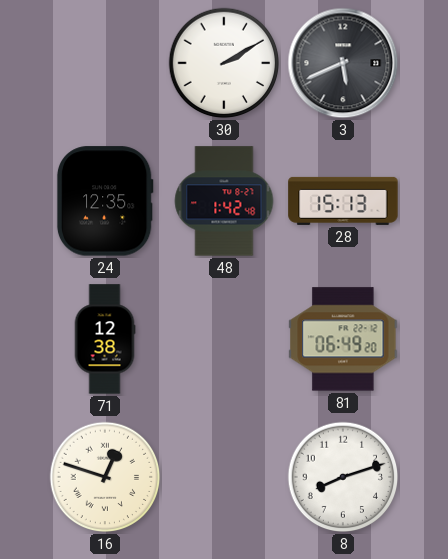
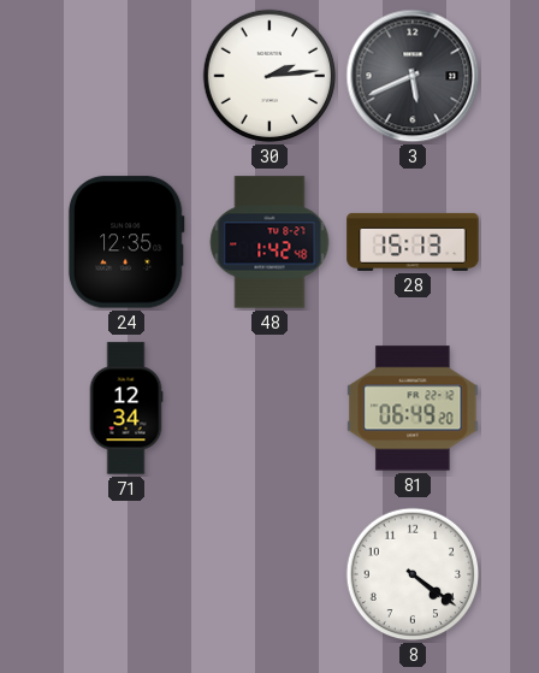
30: 2:10 -> 2:14 (269, 76)
71: 12:38 -> 12:34 (126, 408)
16: 12:48 -> none (105, 477)
8: 8:12 -> 4:21 (413, 574)
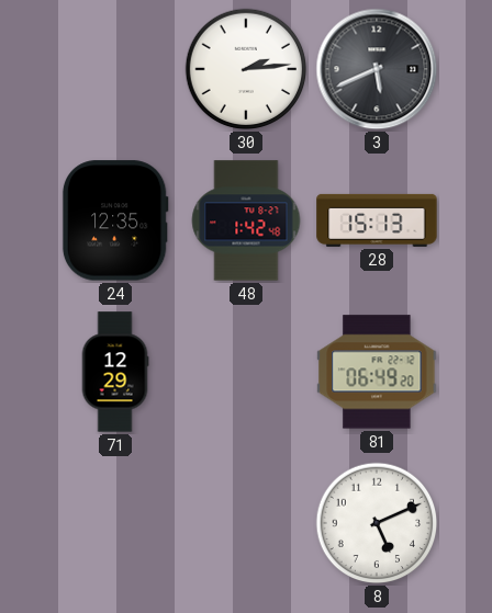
71: 12:34 -> 12:29 (115, 372)
8: 4:21 -> 5:11 (377, 523)
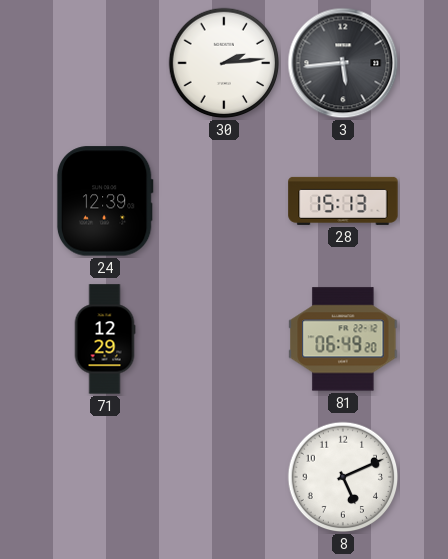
3: 5:41 -> 5:44 (343, 63)
24: 12:35 -> 12:39 (105, 201)
48: 1:42 -> none (246, 220)
